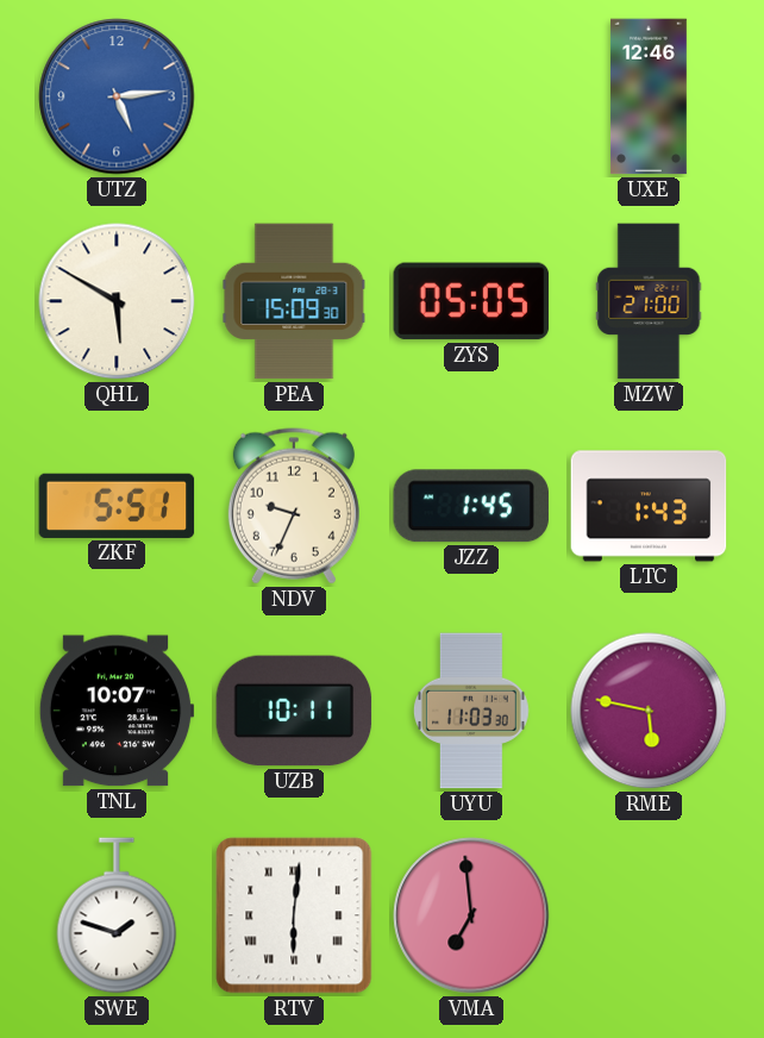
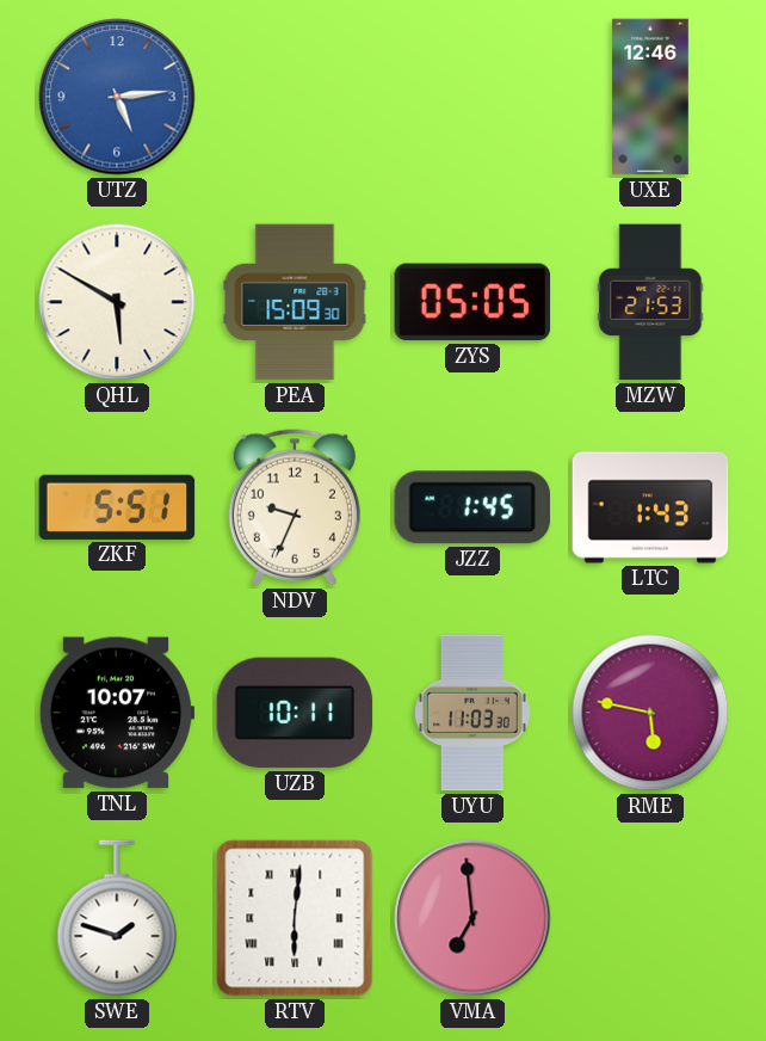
MZW: 21:00 -> 21:53 (650, 302)
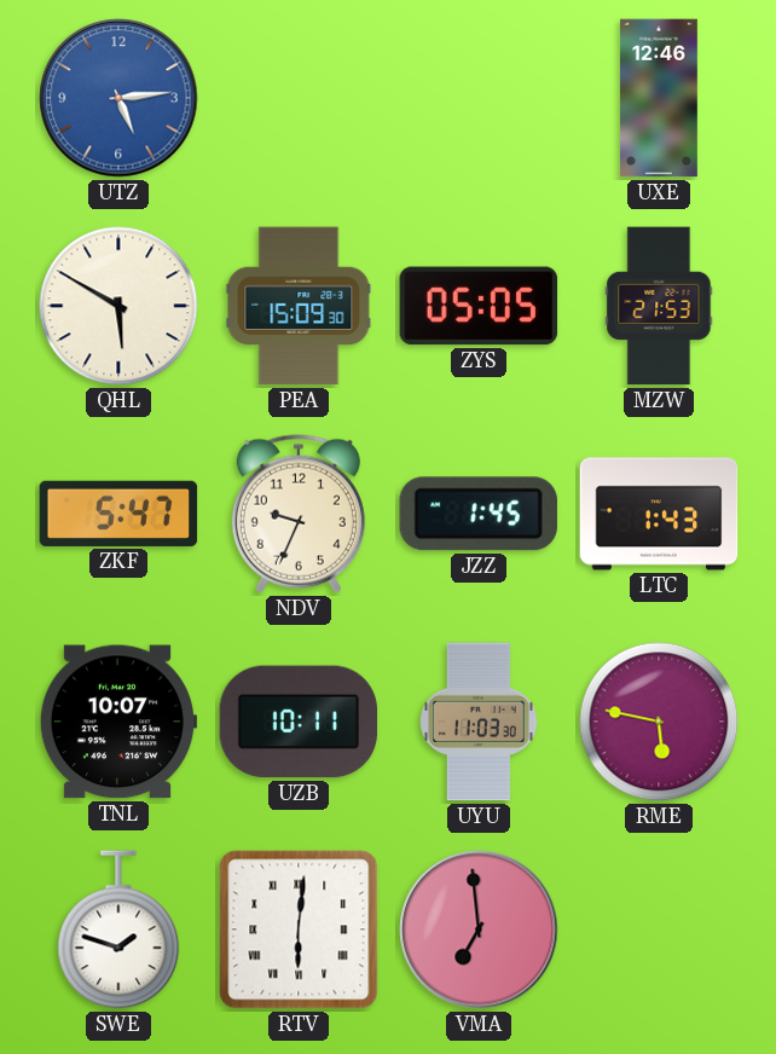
ZKF: 5:51 -> 5:47 (118, 514)
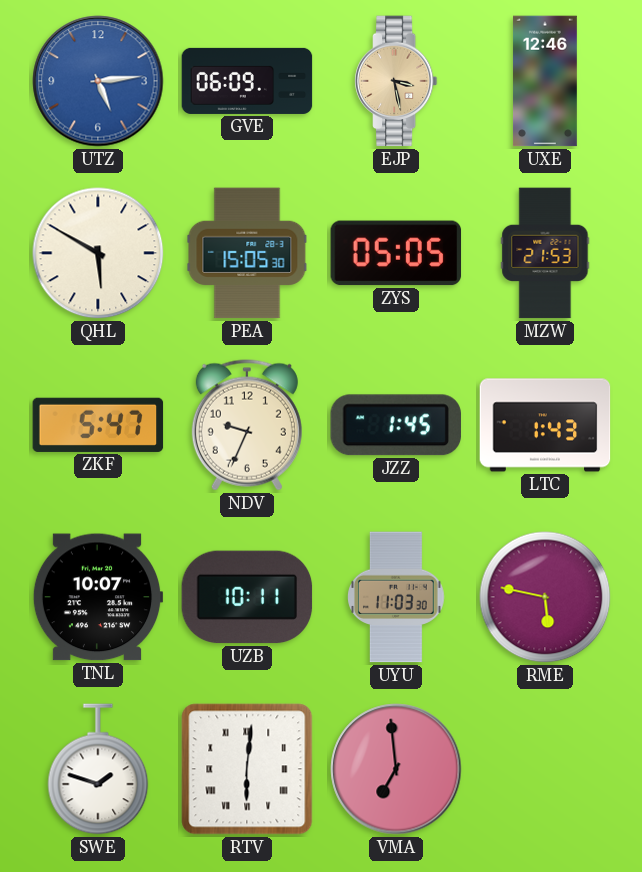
GVE: none -> 06:09 (247, 81)
EJP: none -> 3:28 (396, 81)
PEA: 15:09 -> 15:05 (247, 253)
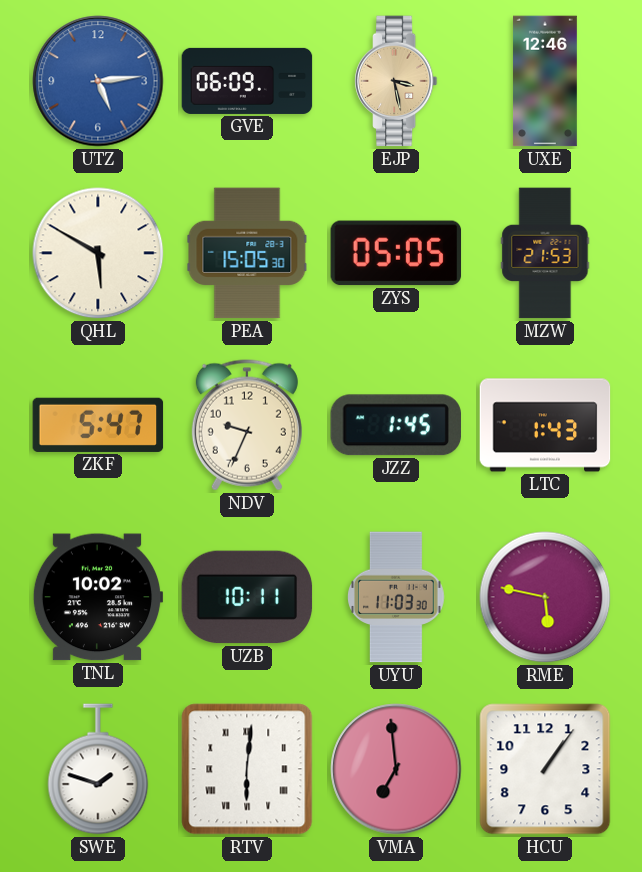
TNL: 10:07 -> 10:02 (98, 597)
HCU: none -> 1:06 (545, 769)
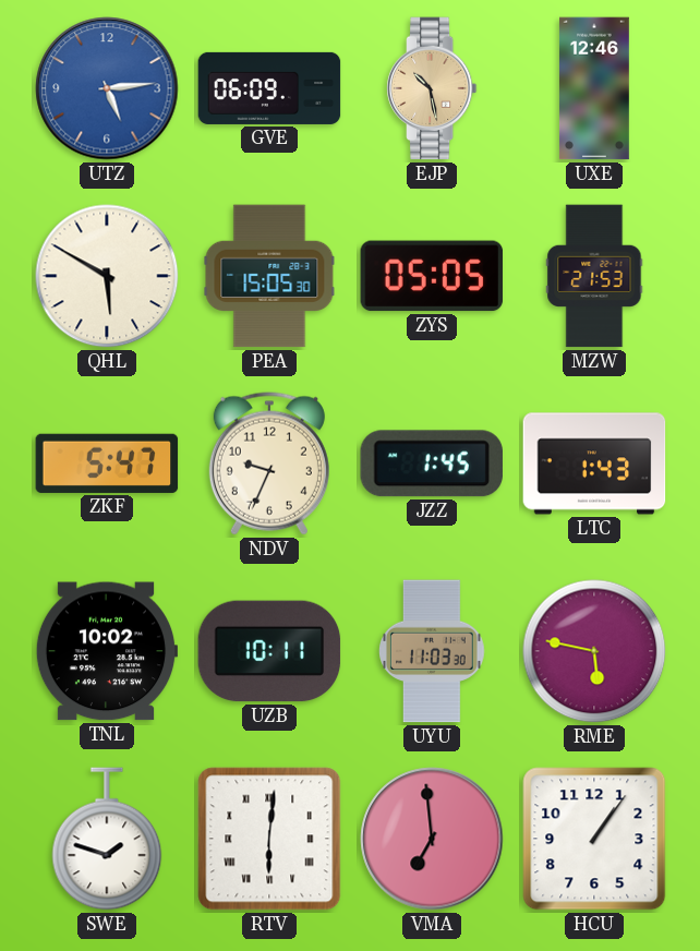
EJP: 3:28 -> 10:28 (432, 88)
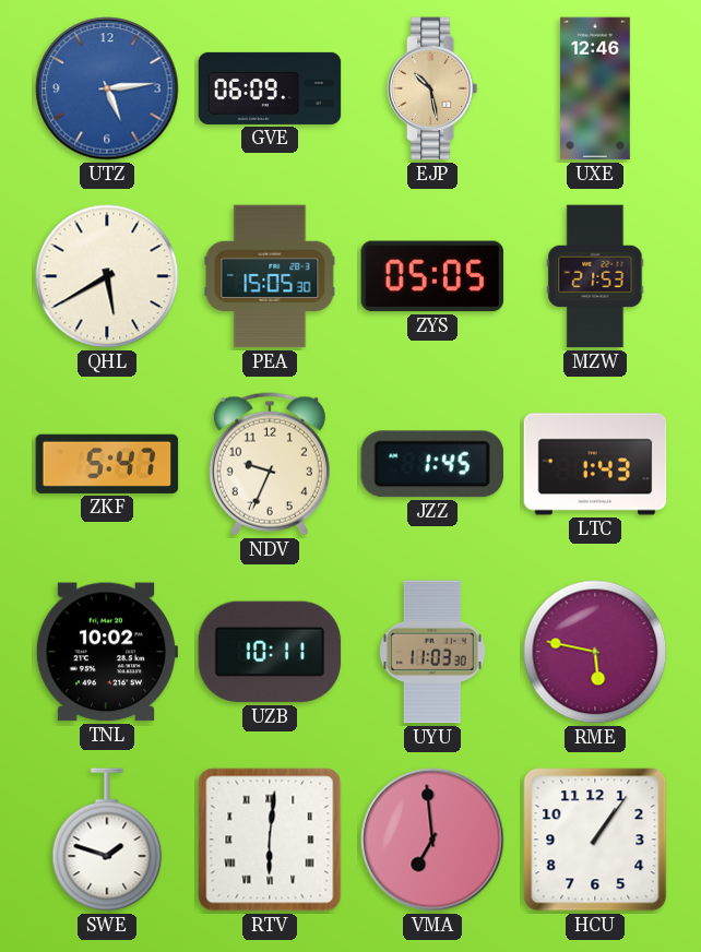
QHL: 5:50 -> 5:40 (107, 276)
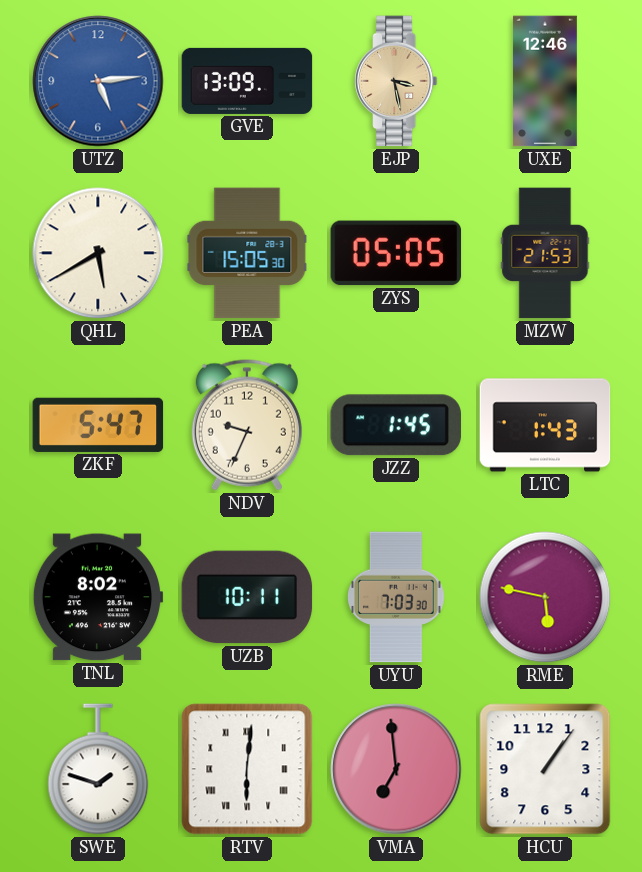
GVE: 06:09 -> 13:09 (247, 81)
EJP: 10:28 -> 3:28 (396, 81)
TNL: 10:02 -> 8:02 (98, 597)
UYU: 11:03 -> 7:03 (397, 597)
